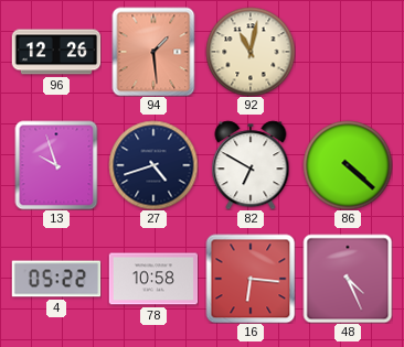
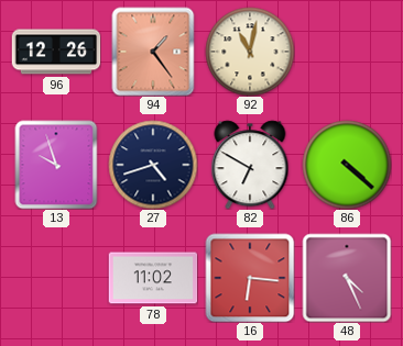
94: 1:29 -> 1:24 (153, 52)
4: 05:22 -> none (56, 279)
78: 10:58 -> 11:02 (153, 278)
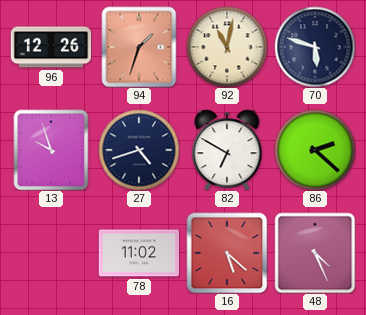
94: 1:24 -> 1:33 (139, 47)
70: none -> 5:48 (315, 47)
86: 4:22 -> 2:22 (315, 150)
16: 6:16 -> 5:22 (227, 253)
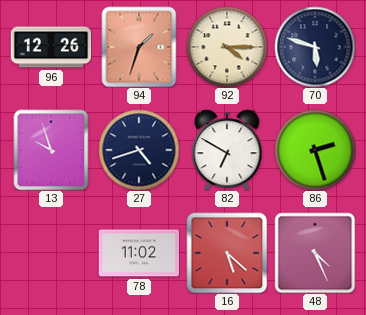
92: 11:02 -> 4:15 (227, 47)
86: 2:22 -> 2:27 (315, 150)
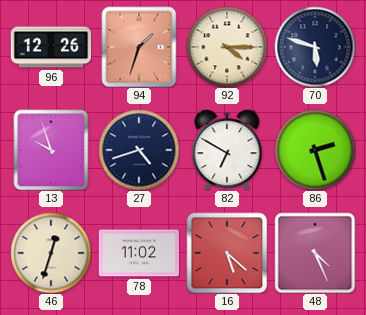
46: none -> 12:33 (51, 253)
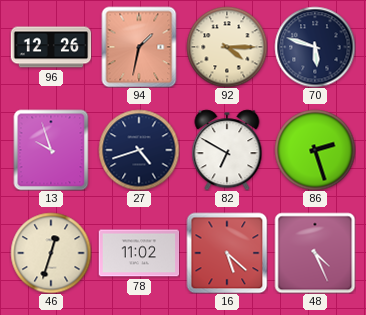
94: 1:33 -> 1:32 (139, 47)
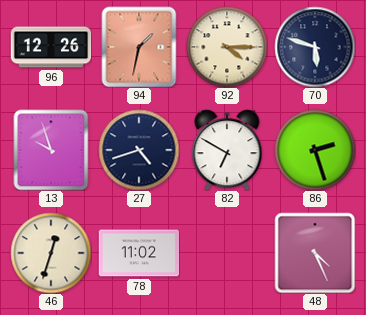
16: 5:22 -> none (227, 253)
